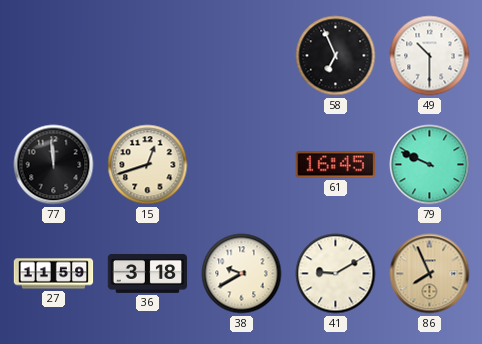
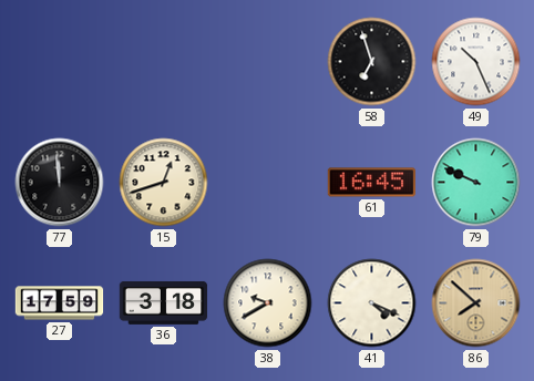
58: 6:56 -> 6:57 (372, 62)
49: 10:30 -> 10:26 (476, 62)
27: 11:59 -> 17:59 (60, 303)
41: 9:10 -> 4:19 (372, 303)
86: 7:56 -> 7:52 (476, 303)
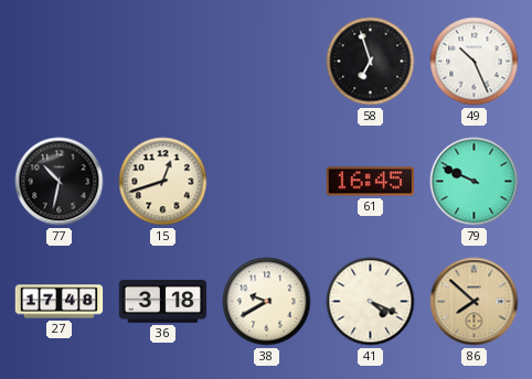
77: 11:59 -> 10:32 (60, 182)
27: 17:59 -> 17:48 (60, 302)
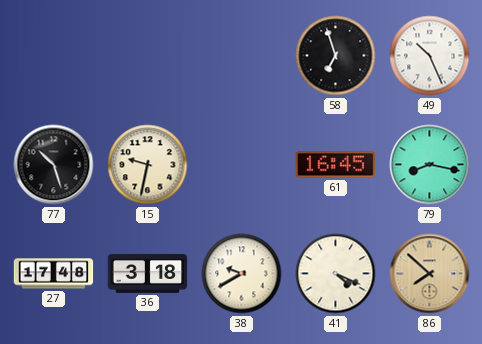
77: 10:32 -> 10:27 (54, 165)
15: 12:42 -> 9:32 (148, 165)
79: 9:49 -> 8:17 (430, 165)
